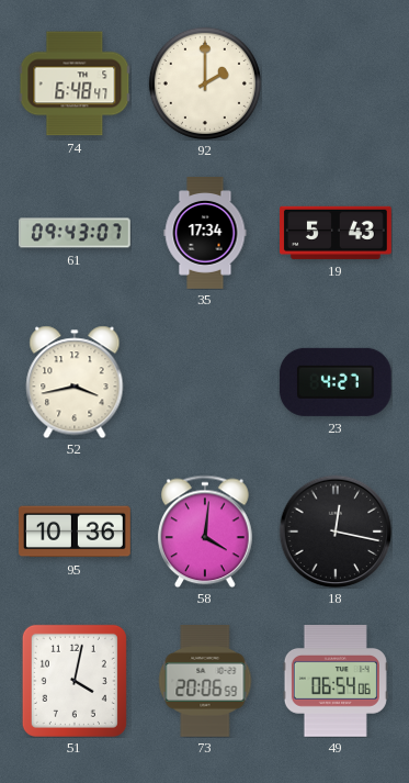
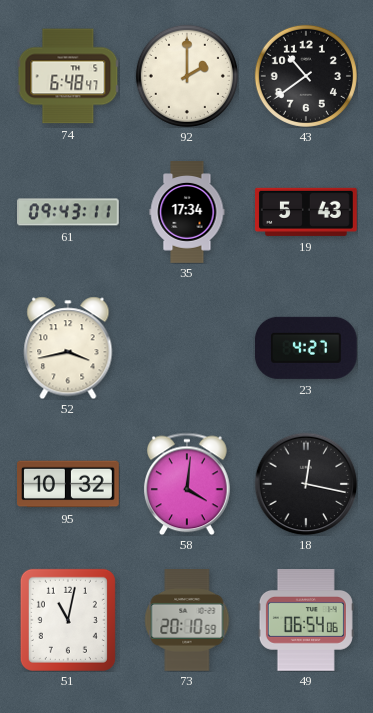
43: none -> 10:39 (306, 76)
61: 09:43:07 -> 09:43:11 (69, 212)
95: 10:36 -> 10:32 (69, 484)
51: 4:02 -> 11:02 (68, 620)
73: 20:06 -> 20:10 (187, 621)
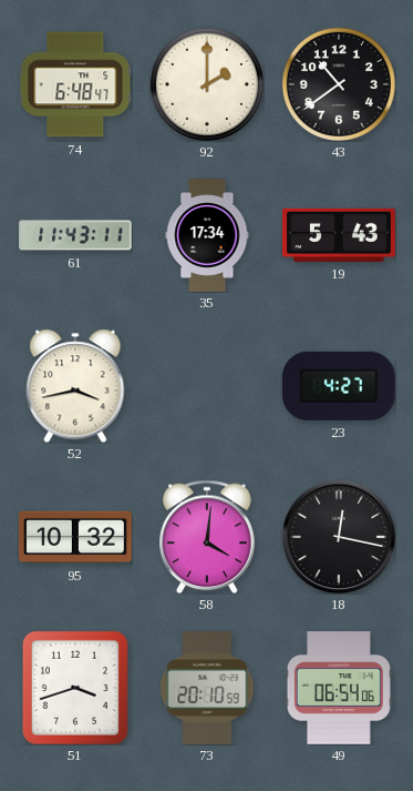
61: 09:43 -> 11:43 (76, 235)
51: 11:02 -> 3:42 (75, 688)
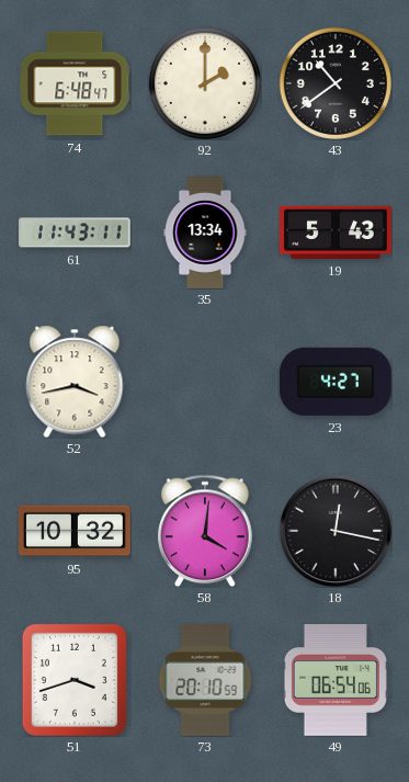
35: 17:34 -> 13:34 (205, 233)
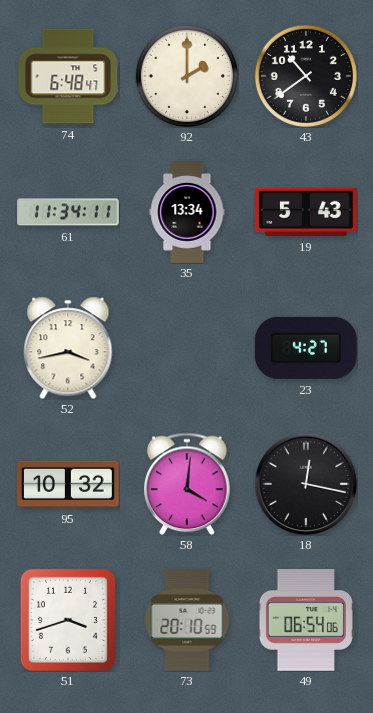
61: 11:43 -> 11:34 (69, 212)
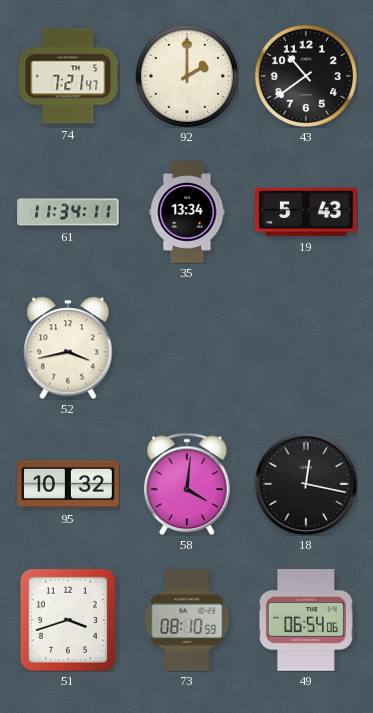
74: 6:48 -> 7:21 (68, 76)
23: 4:27 -> none (306, 348)
73: 20:10 -> 08:10 (187, 621)
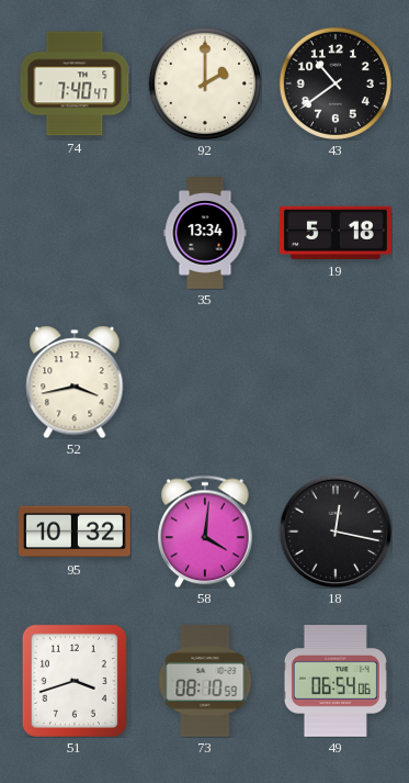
74: 7:21 -> 7:40 (75, 83)
61: 11:34 -> none (69, 212)
19: 5:43 -> 5:18 (337, 233)
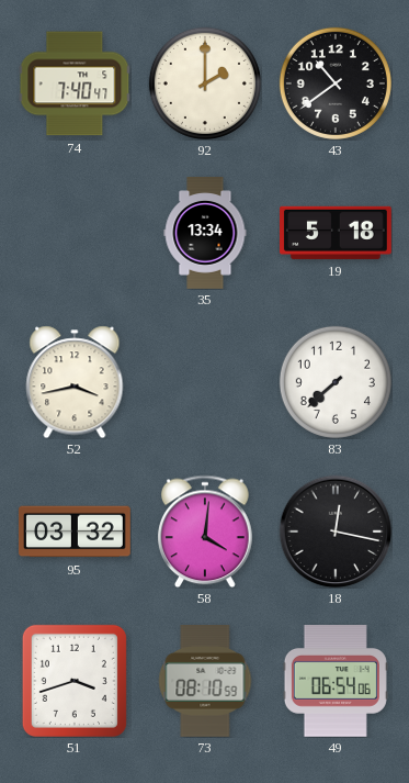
83: none -> 7:38 (336, 382)
95: 10:32 -> 03:32 (76, 532)
